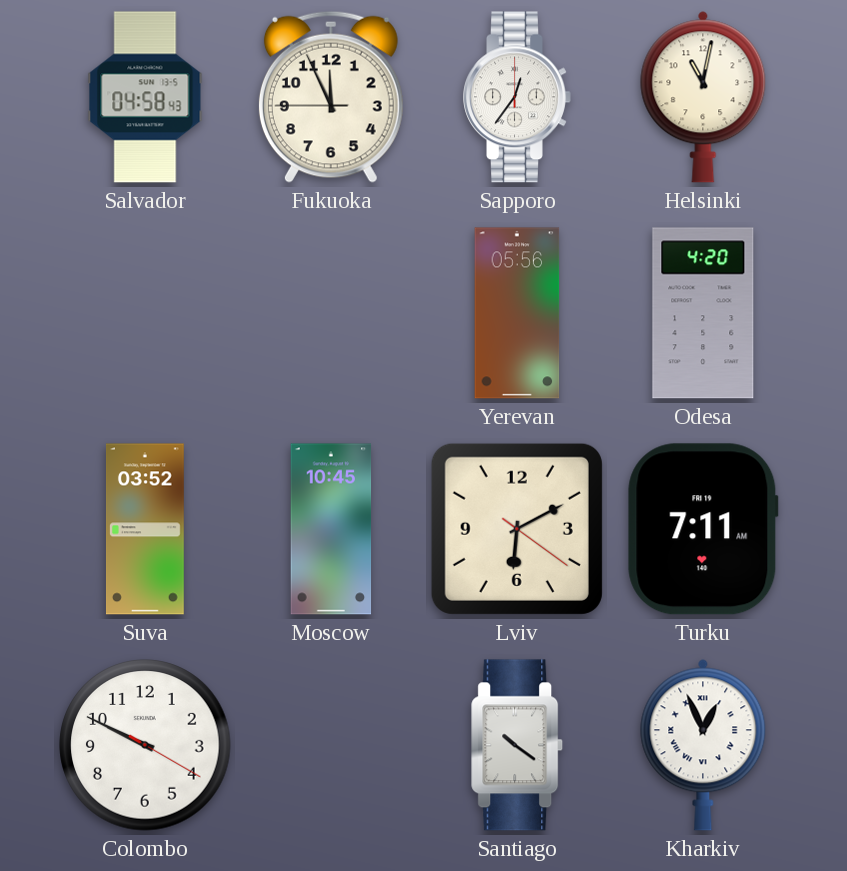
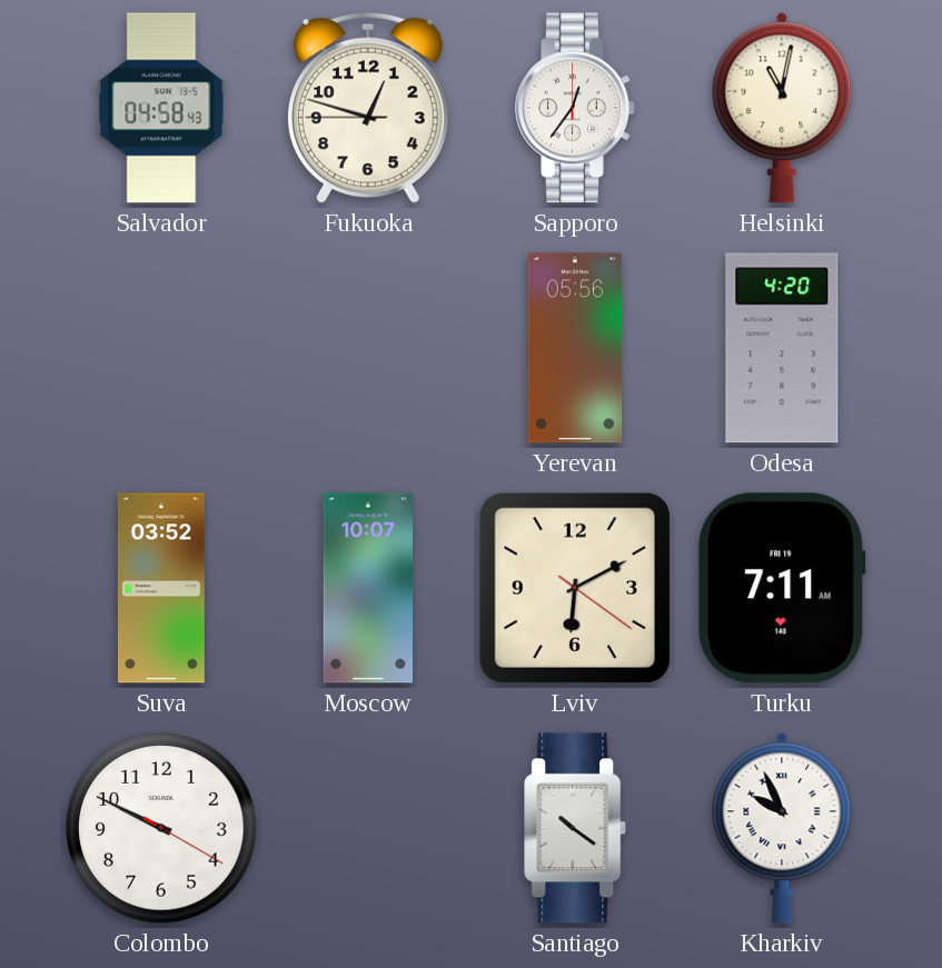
Fukuoka: 11:55 -> 12:47 (368, 108)
Moscow: 10:45 -> 10:07 (368, 588)
Kharkiv: 12:56 -> 9:56 (782, 828)
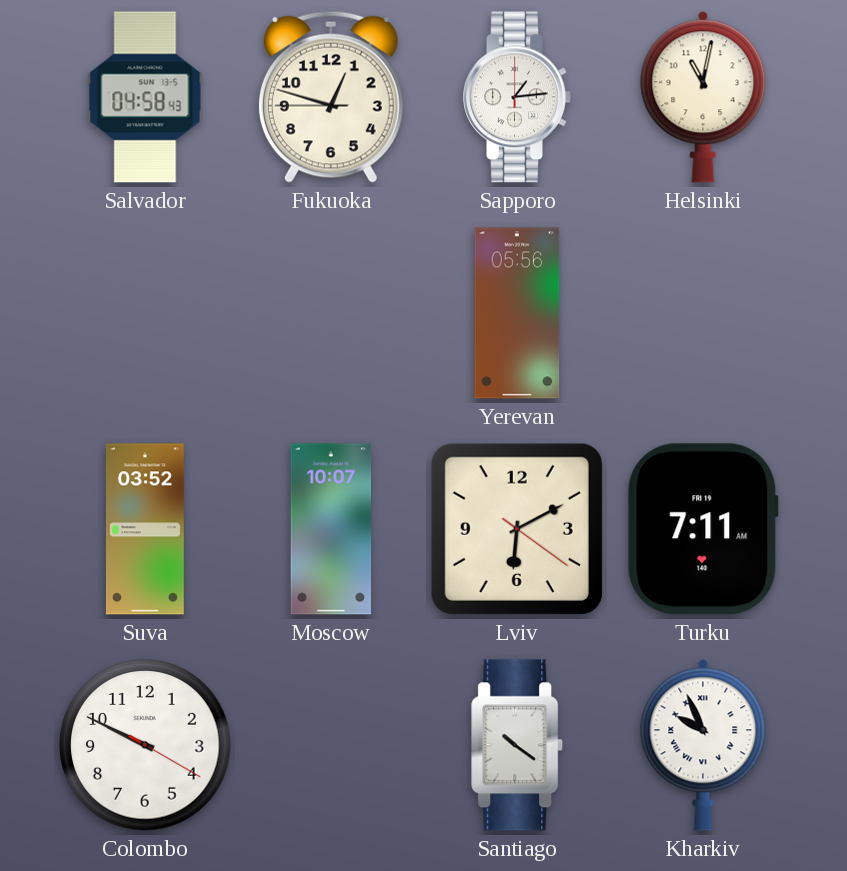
Sapporo: 12:36 -> 1:14 (517, 97)
Odesa: 4:20 -> none (782, 348)
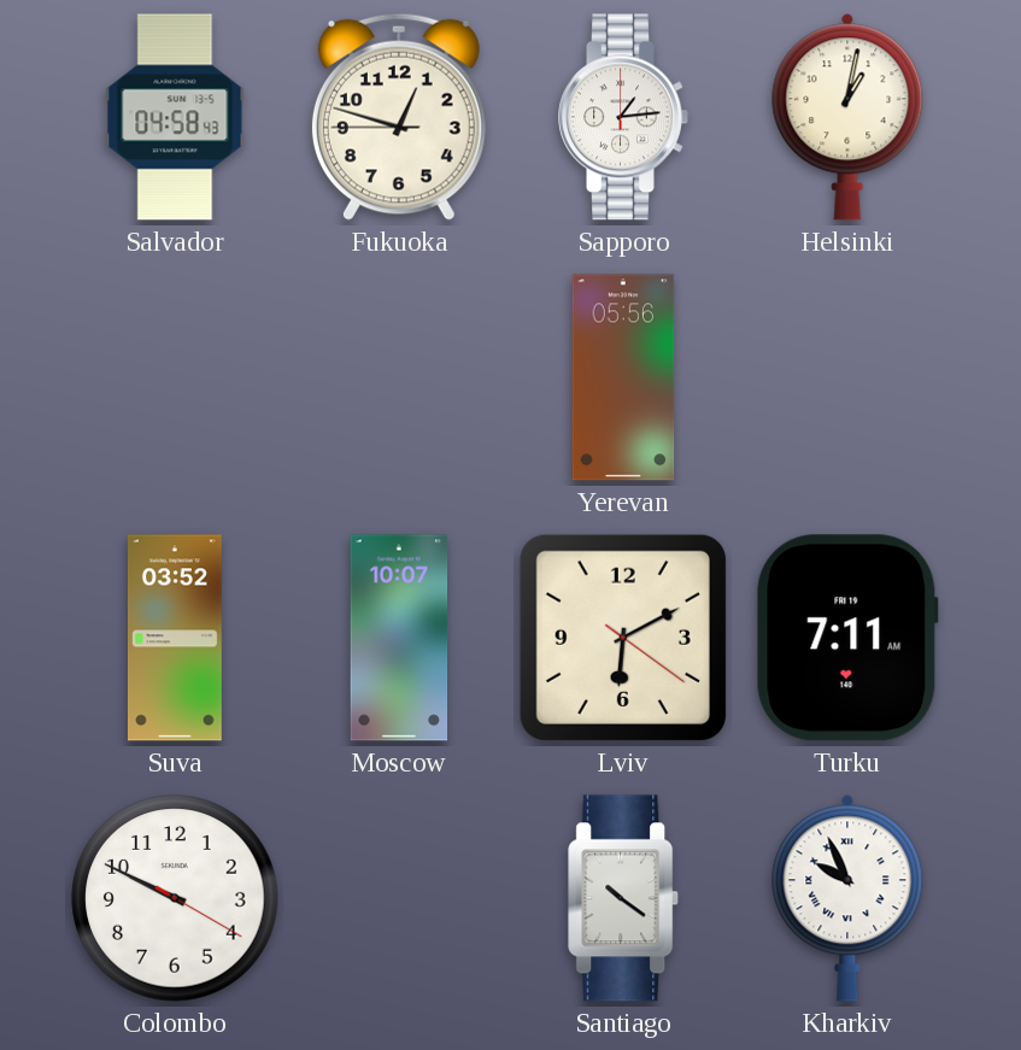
Helsinki: 11:02 -> 1:02 (847, 117)
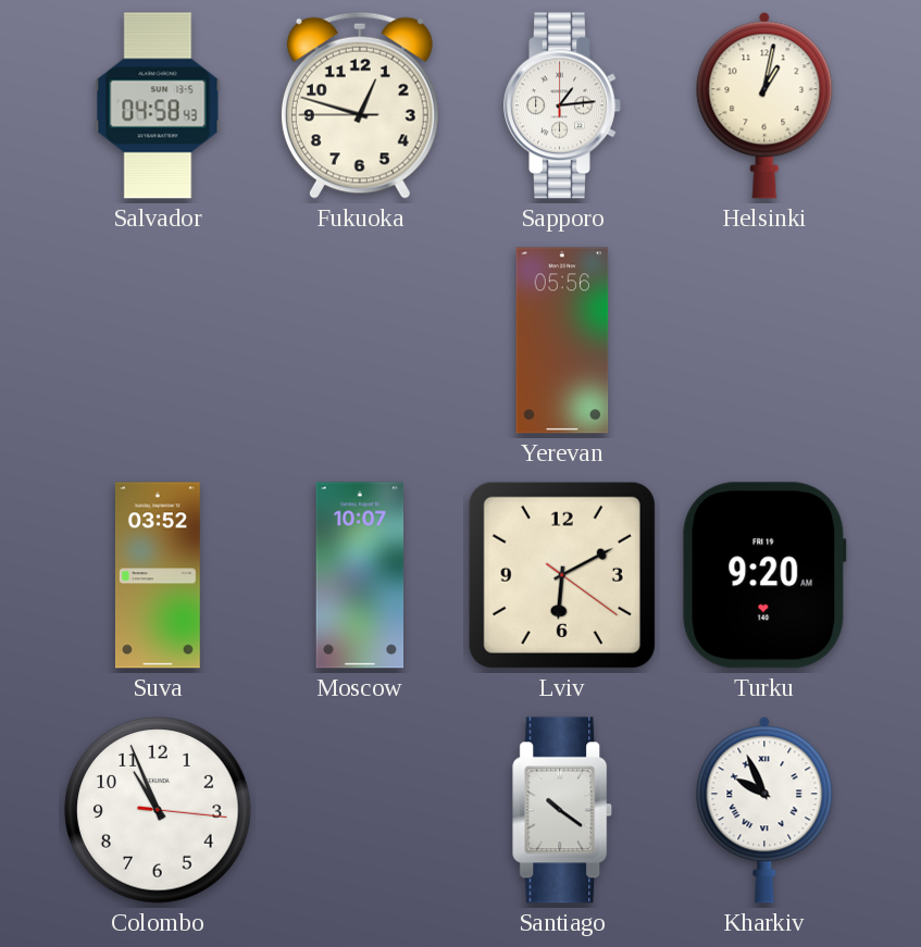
Turku: 7:11 -> 9:20 (764, 575)
Colombo: 9:49 -> 10:56 (158, 810)
